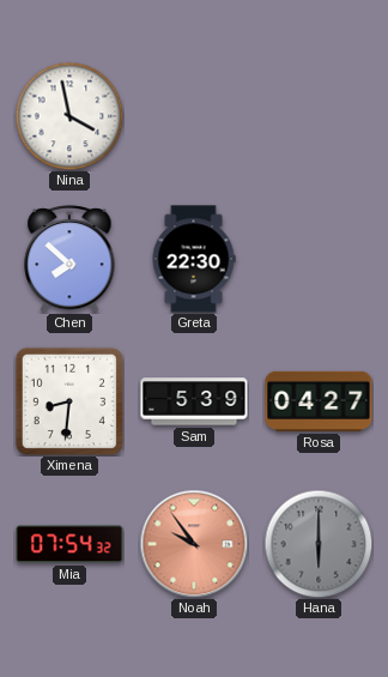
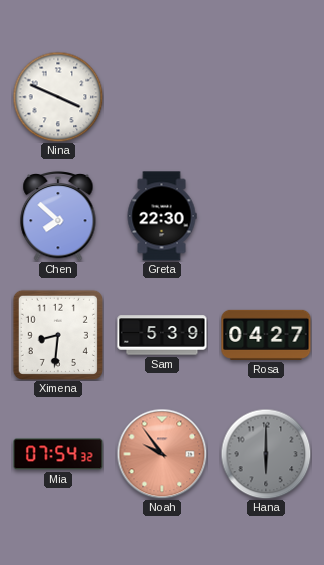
Nina: 3:58 -> 3:49 (58, 97)
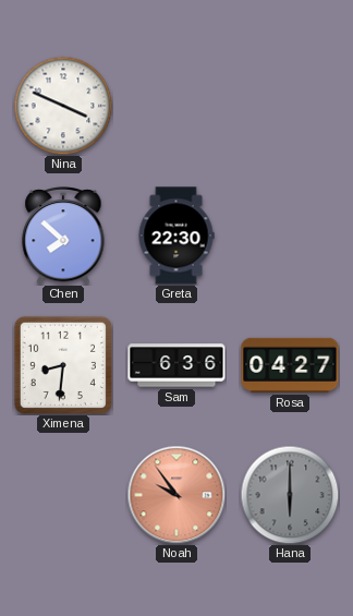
Sam: 5:39 -> 6:36 (176, 365)
Mia: 07:54 -> none (58, 454)
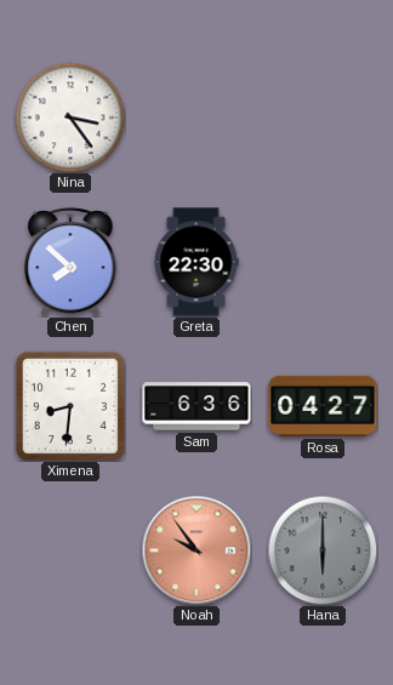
Nina: 3:49 -> 3:24 (70, 118)
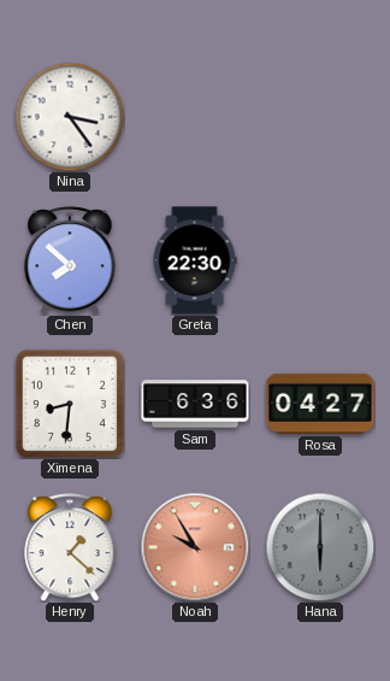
Henry: none -> 1:22 (70, 547)
Noah: 9:54 -> 9:55 (195, 547)
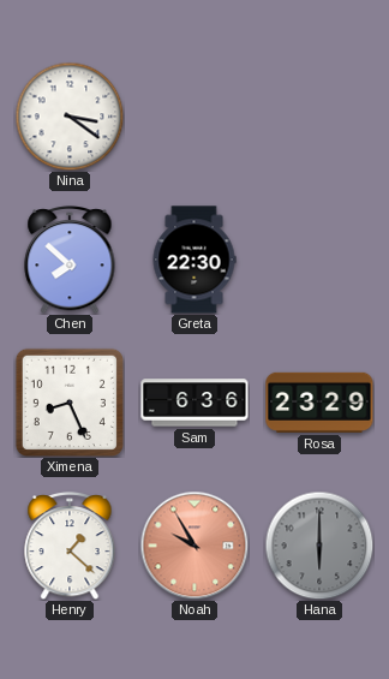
Nina: 3:24 -> 3:21 (70, 117)
Ximena: 8:31 -> 8:26 (70, 403)
Rosa: 04:27 -> 23:29 (319, 403)
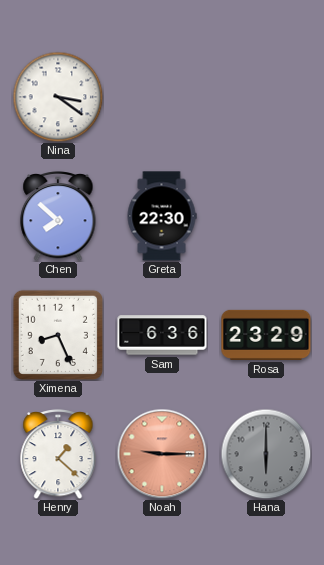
Noah: 9:55 -> 9:15 (162, 454)
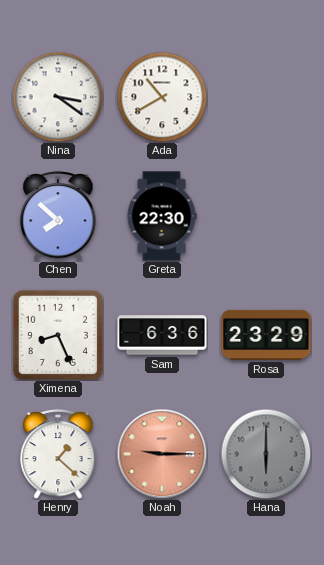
Ada: none -> 10:40 (162, 97)
